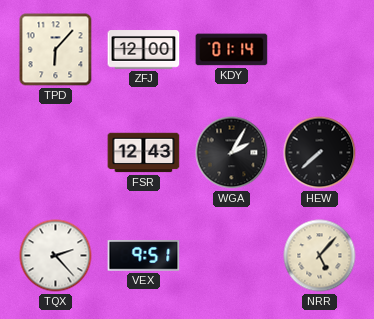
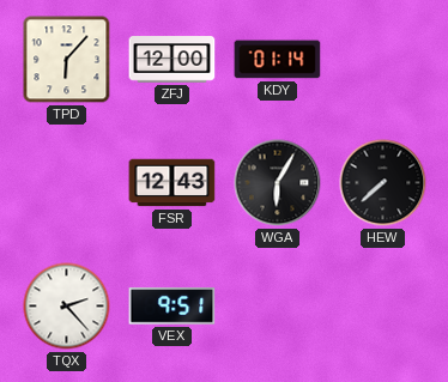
WGA: 2:05 -> 6:05 (278, 183)
NRR: 5:07 -> none (320, 256)
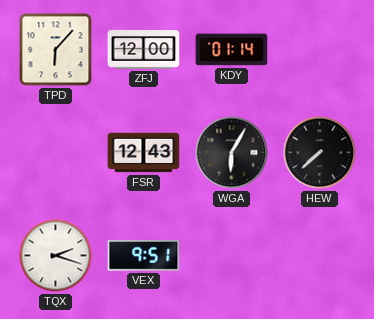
TQX: 2:23 -> 2:18 (56, 256)
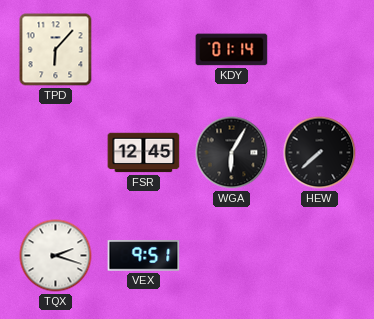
ZFJ: 12:00 -> none (144, 50)
FSR: 12:43 -> 12:45 (144, 153)
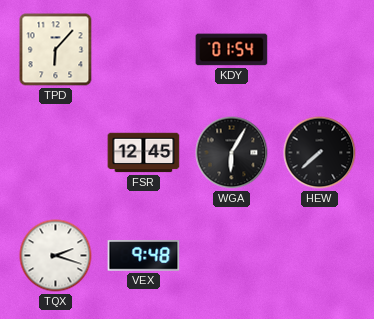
KDY: 01:14 -> 01:54 (232, 50)
VEX: 9:51 -> 9:48 (144, 256)
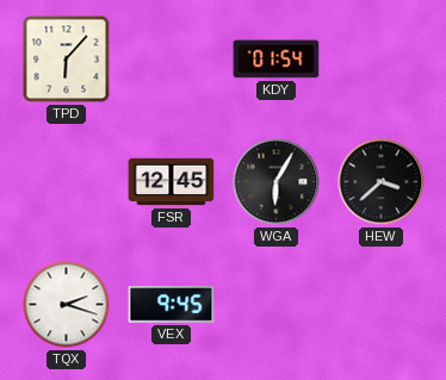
HEW: 7:38 -> 3:38 (382, 182)
VEX: 9:48 -> 9:45 (172, 305)
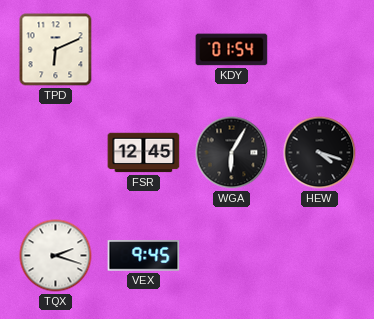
TPD: 6:07 -> 6:11 (56, 50)
HEW: 3:38 -> 4:18 (320, 153)
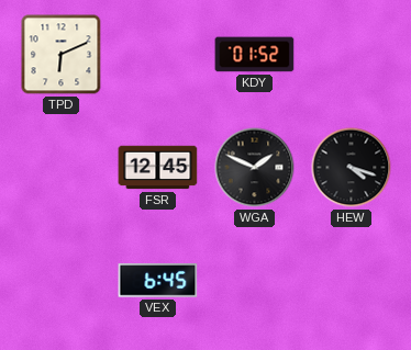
KDY: 01:54 -> 01:52 (255, 55)
WGA: 6:05 -> 1:49 (255, 168)
TQX: 2:18 -> none (56, 256)
VEX: 9:45 -> 6:45 (158, 281)
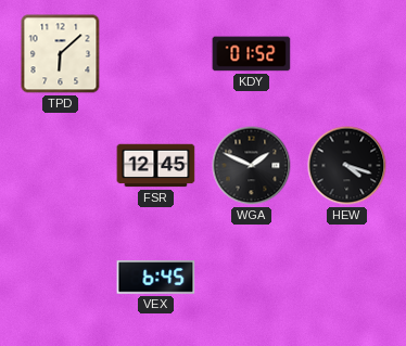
TPD: 6:11 -> 6:08 (61, 54)
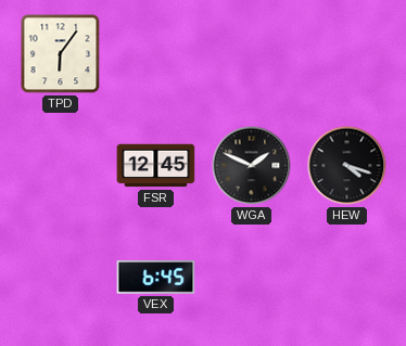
TPD: 6:08 -> 6:06 (61, 54)
KDY: 01:52 -> none (252, 54)
